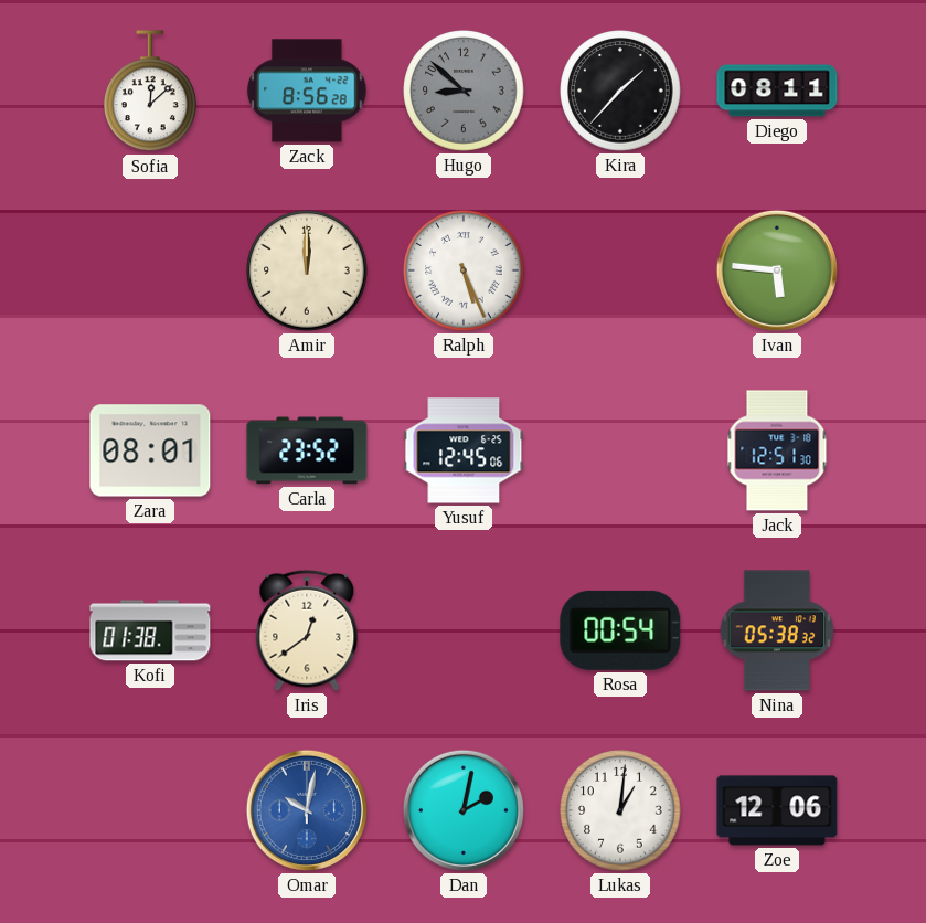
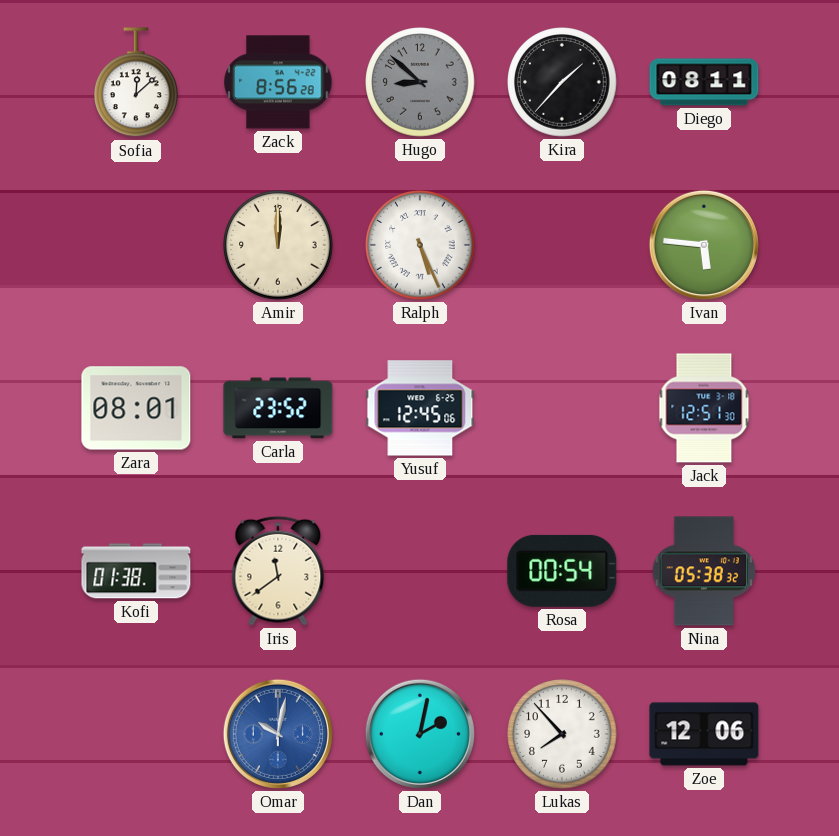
Iris: 12:39 -> 11:39 (278, 571)
Lukas: 1:01 -> 7:53 (562, 734)
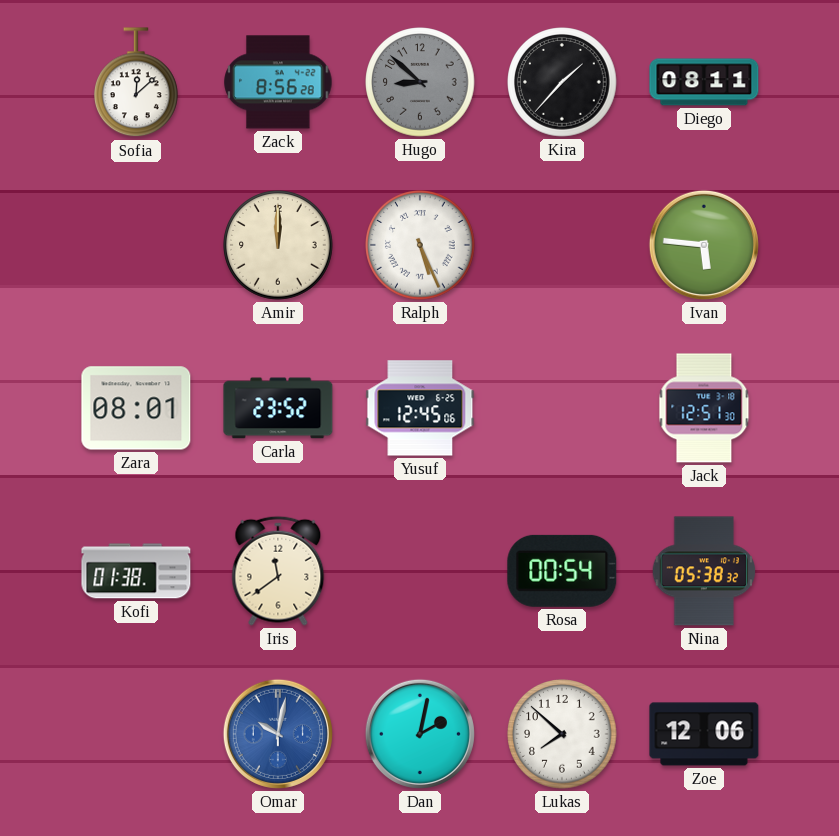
Lukas: 7:53 -> 7:52 (562, 734)
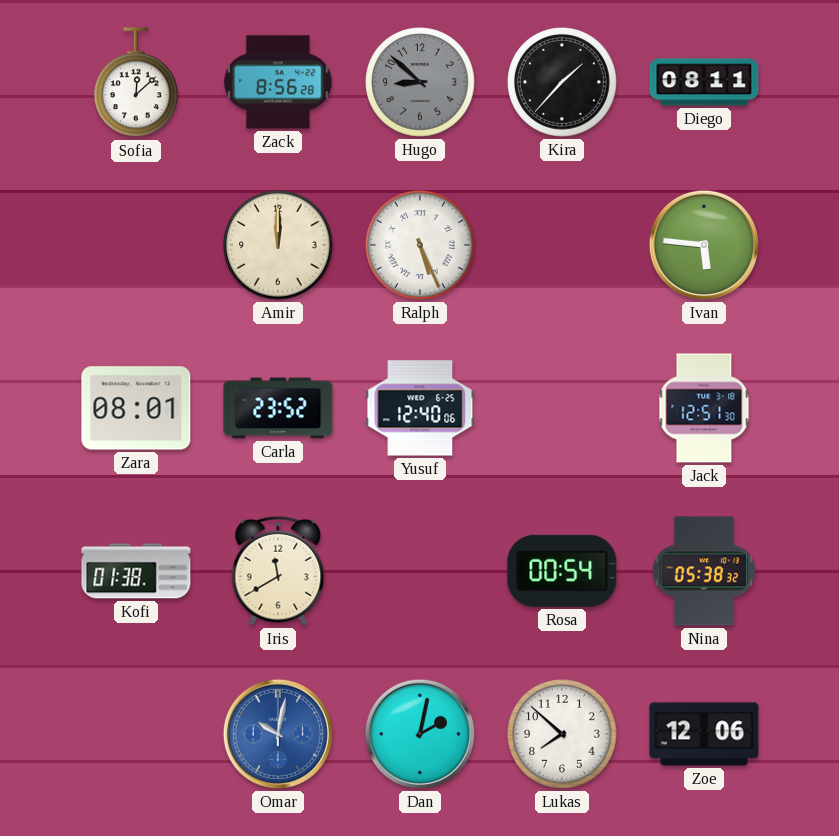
Yusuf: 12:45 -> 12:40 (420, 408)
Iris: 11:39 -> 11:40 (278, 571)
